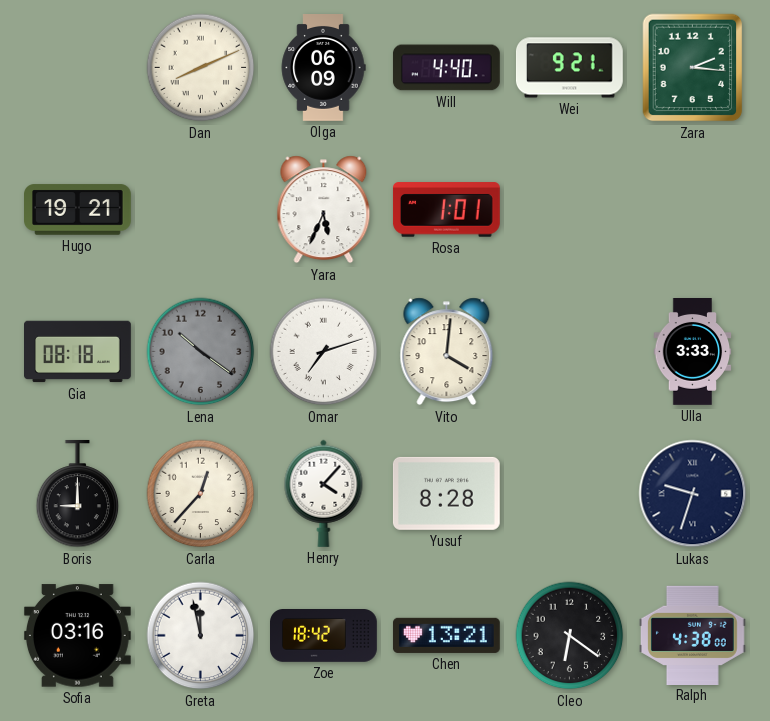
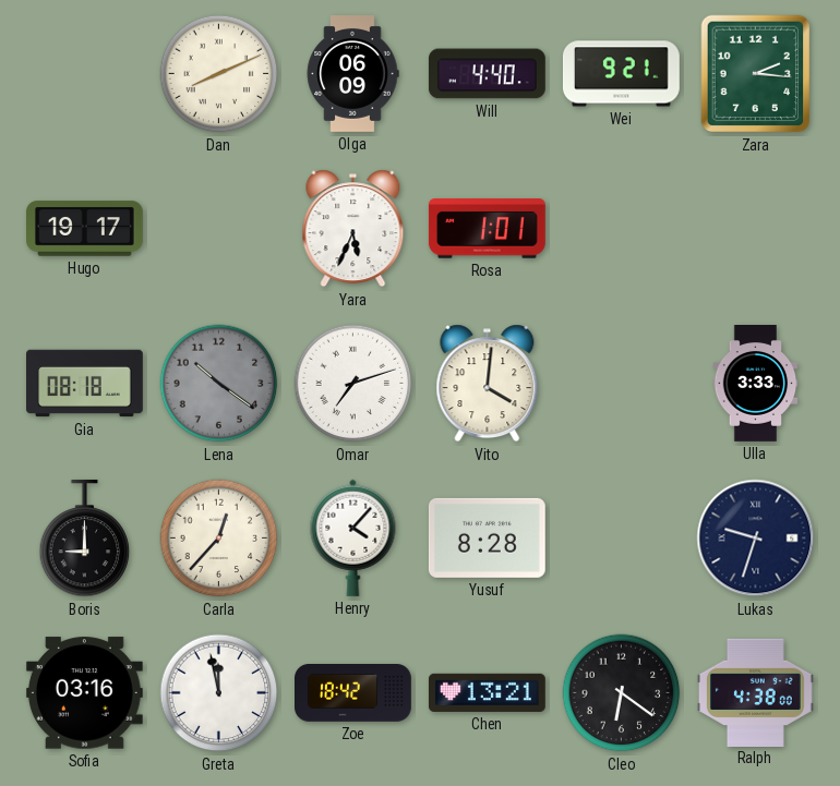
Hugo: 19:21 -> 19:17 (85, 229)
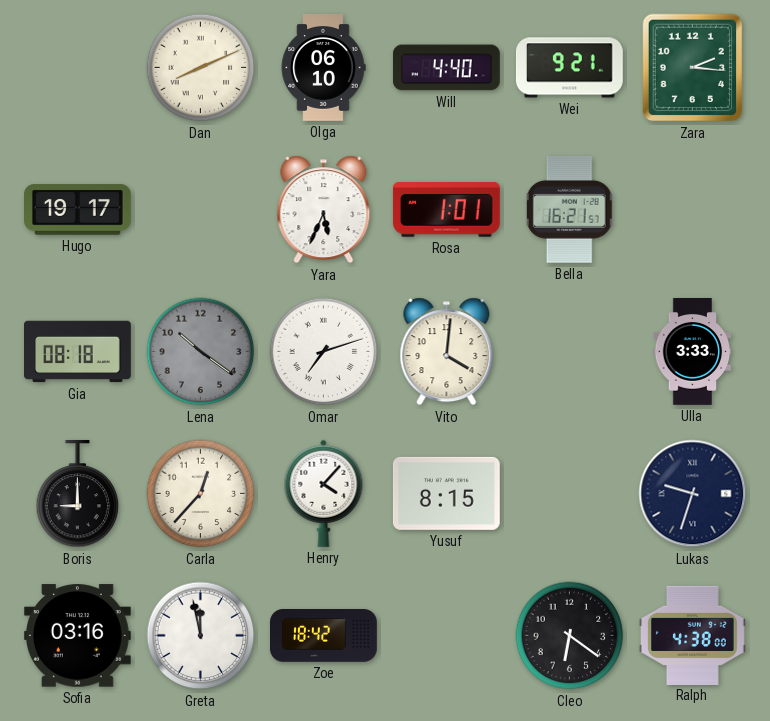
Olga: 06:09 -> 06:10 (323, 68)
Bella: none -> 16:21 (570, 209)
Yusuf: 8:28 -> 8:15 (446, 493)
Chen: 13:21 -> none (487, 692)
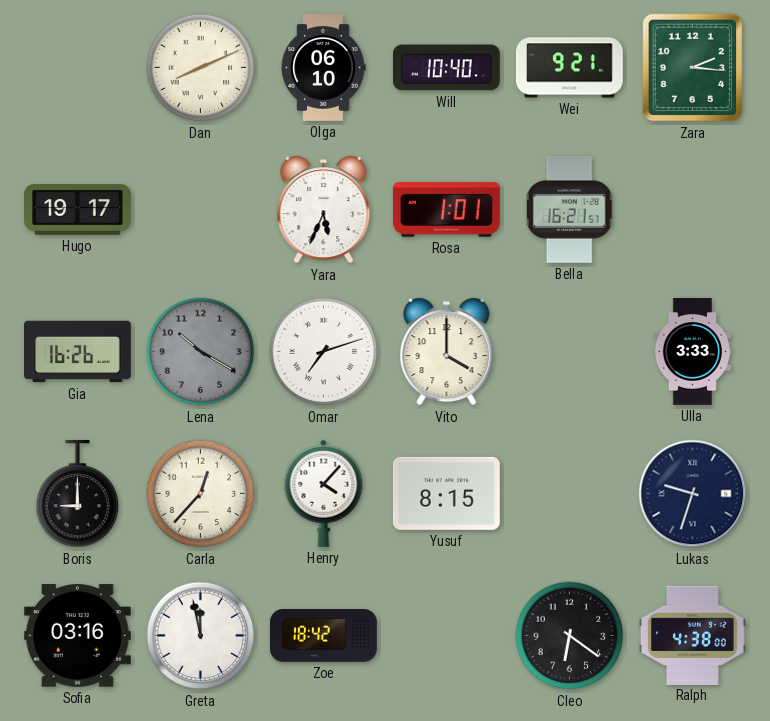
Will: 4:40 -> 10:40 (446, 68)
Gia: 08:18 -> 16:26 (78, 352)
Lena: 10:21 -> 10:20 (201, 352)
Vito: 4:01 -> 4:00 (447, 352)
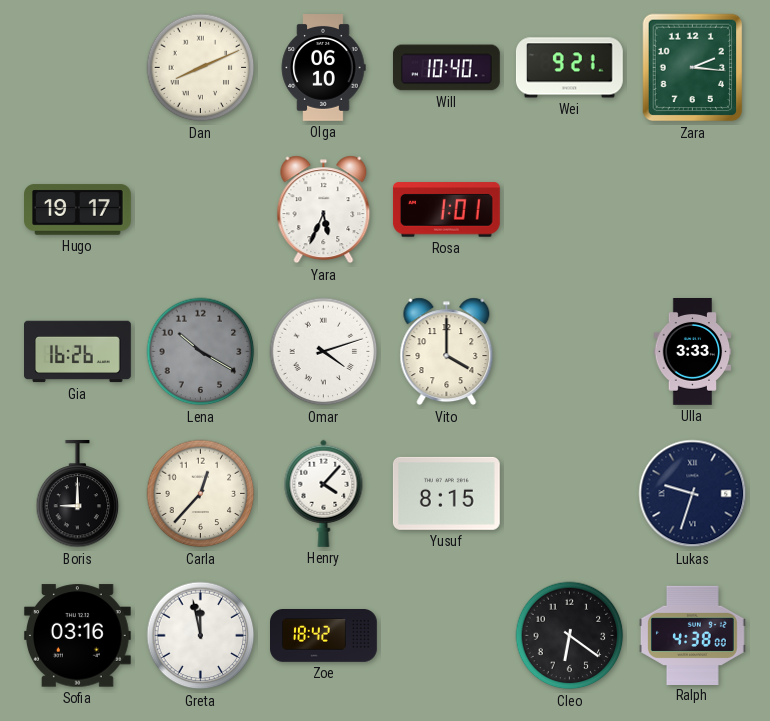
Bella: 16:21 -> none (570, 209)
Omar: 7:12 -> 4:12 (324, 352)
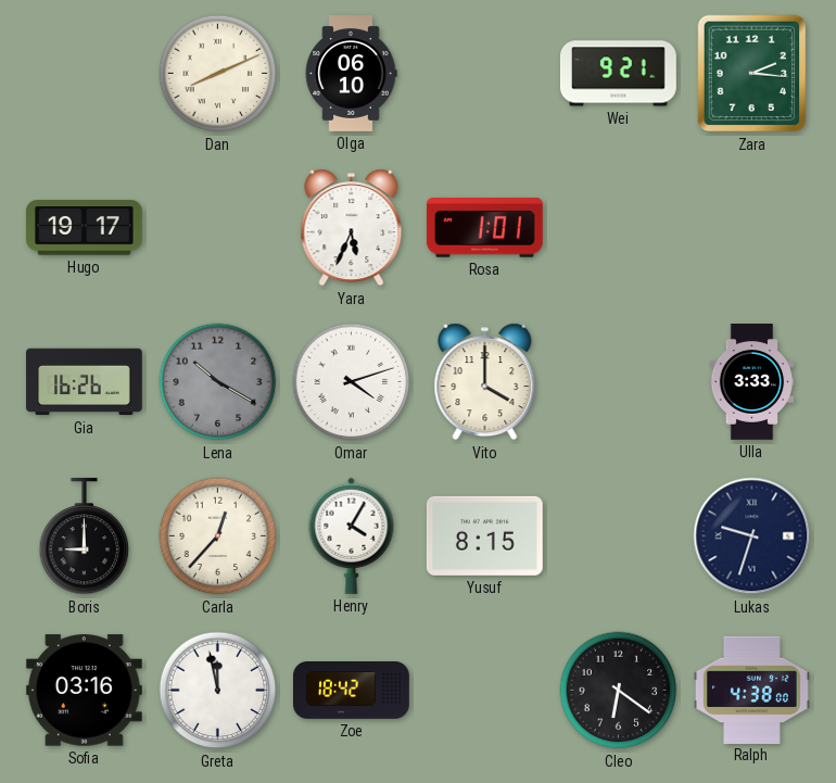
Will: 10:40 -> none (446, 68)
Henry: 4:07 -> 4:05 (352, 535)
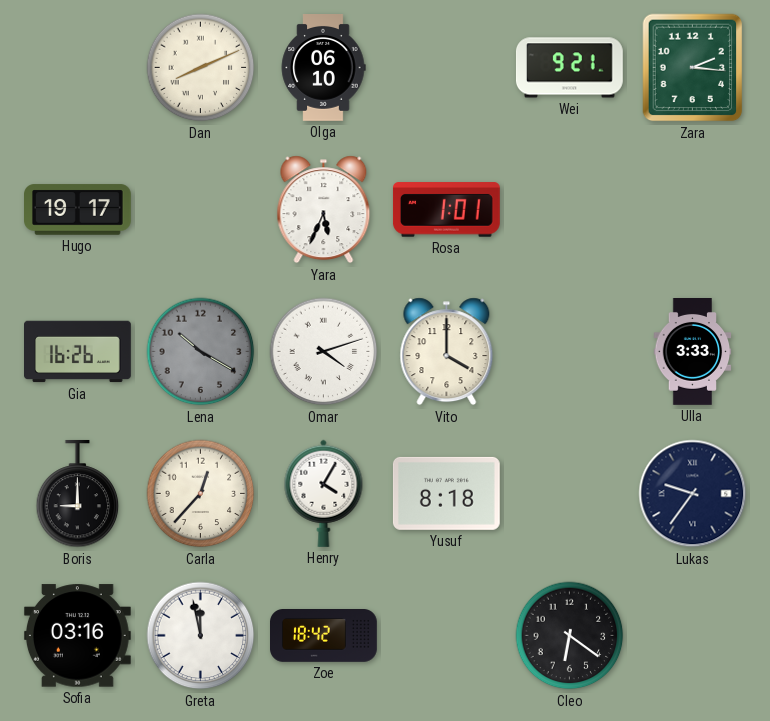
Yusuf: 8:15 -> 8:18 (446, 493)
Lukas: 9:33 -> 9:36 (693, 494)
Ralph: 4:38 -> none (752, 690)
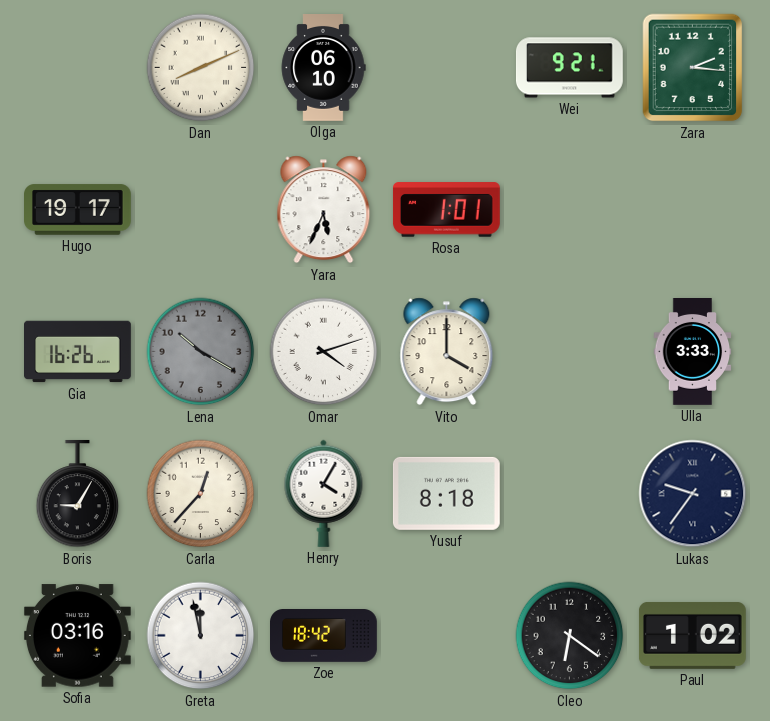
Boris: 9:00 -> 9:05 (78, 494)
Paul: none -> 1:02 (693, 636)
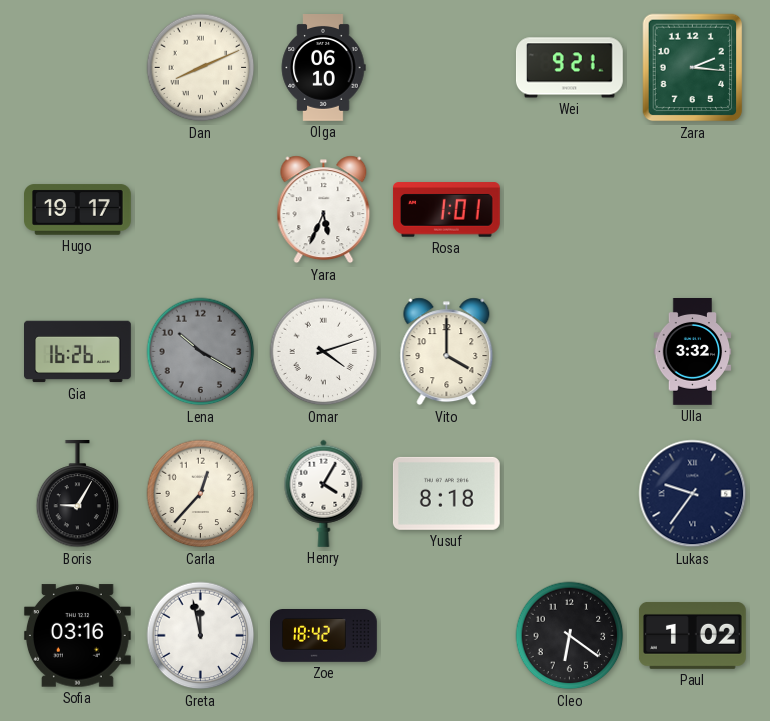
Ulla: 3:33 -> 3:32 (693, 352)
